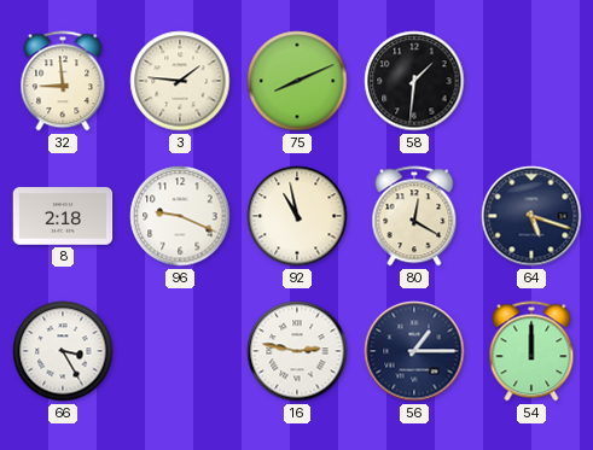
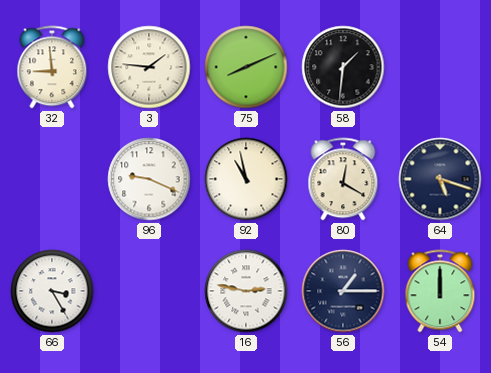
8: 2:18 -> none (63, 216)
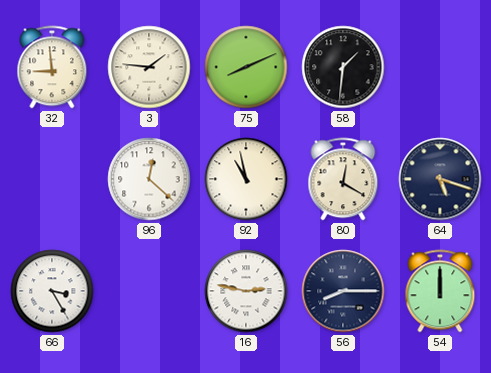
96: 9:19 -> 12:22 (149, 179)
56: 1:15 -> 8:15 (343, 291)
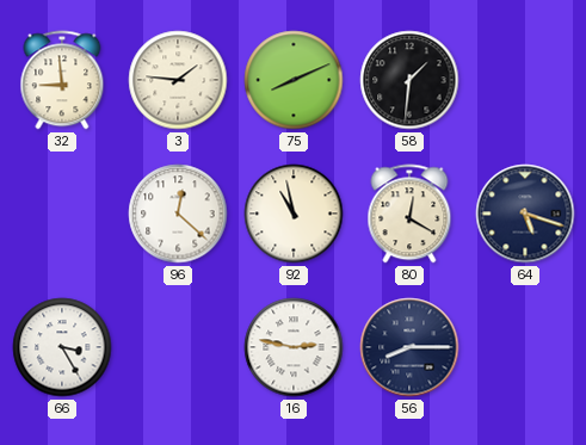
54: 12:00 -> none (440, 291)
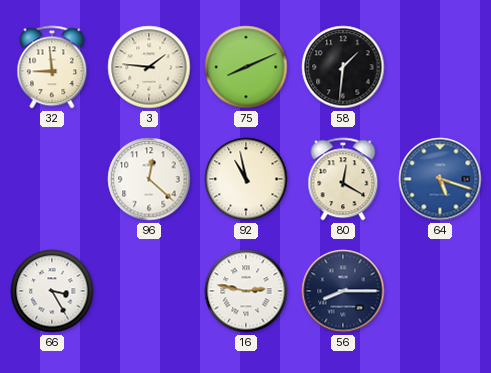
64 dial: navy -> blue (440, 179)
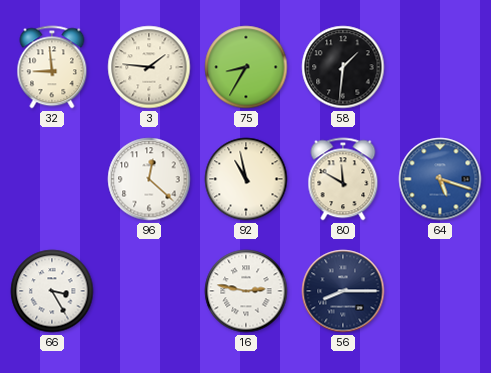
75: 8:11 -> 8:35 (246, 67)
80: 12:20 -> 11:50 (343, 179)
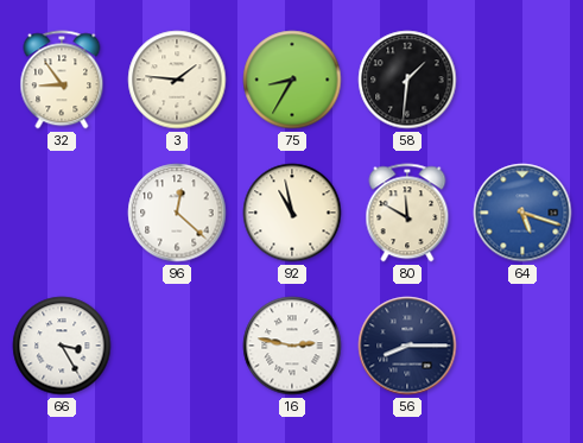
32: 8:59 -> 8:54 (62, 80)
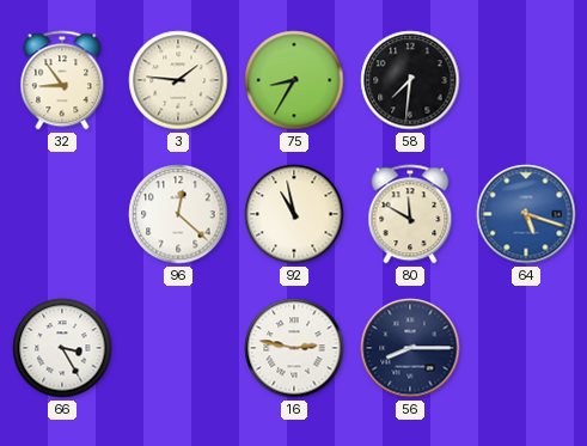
58: 1:31 -> 7:31 (410, 80)
